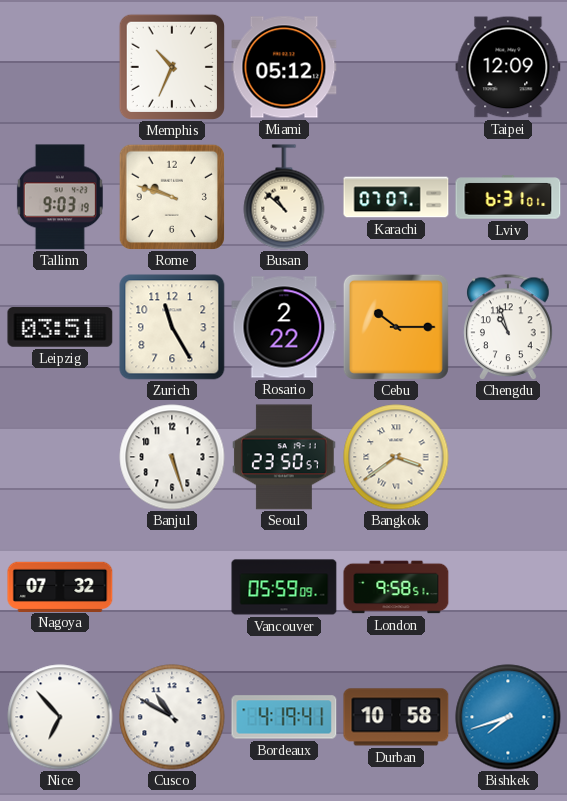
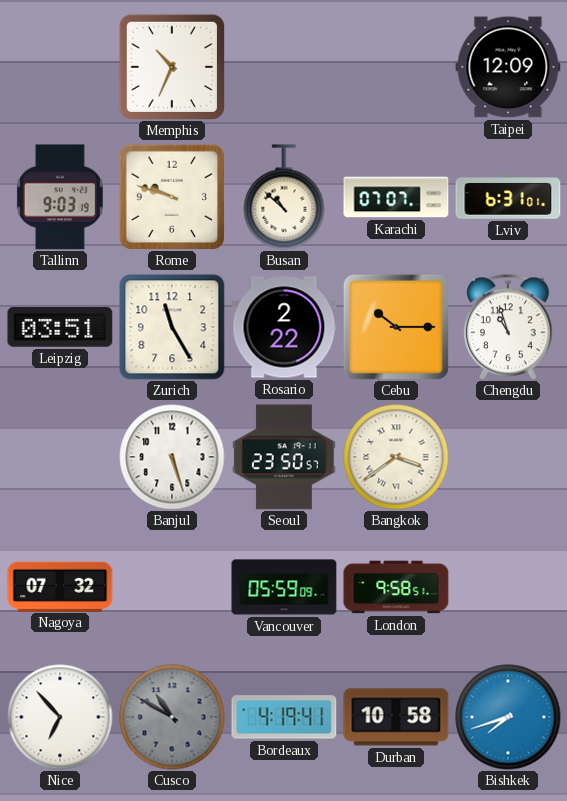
Miami: 05:12 -> none (284, 67)
Cusco dial: white -> grey (172, 717)
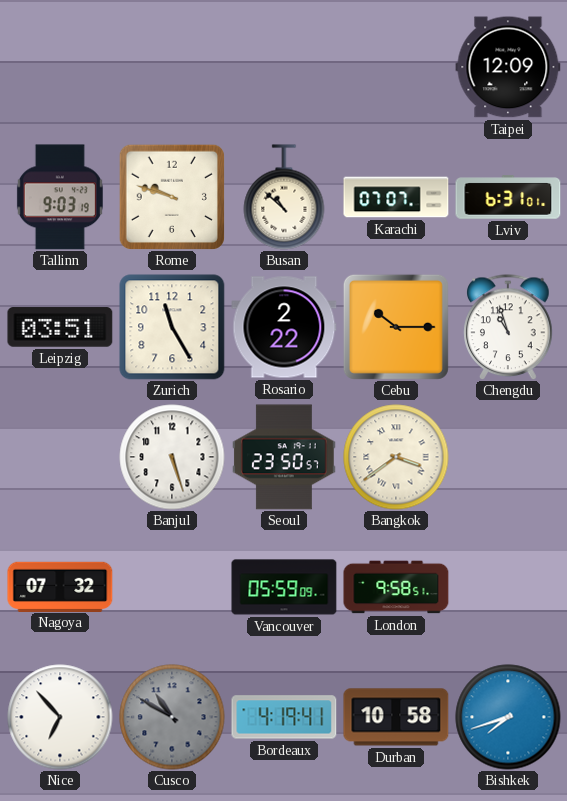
Memphis: 10:34 -> none (171, 66)
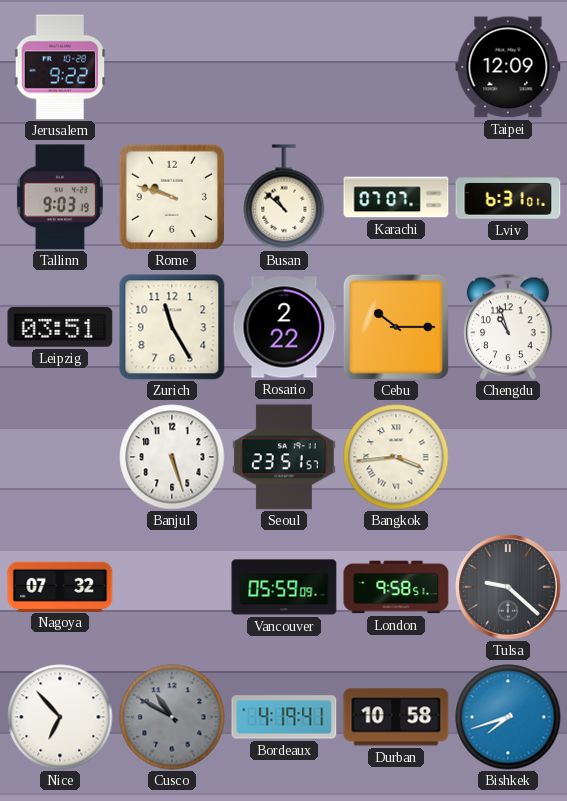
Jerusalem: none -> 9:22 (60, 67)
Seoul: 23:50 -> 23:51 (284, 457)
Bangkok: 3:39 -> 3:44 (396, 457)
Tulsa: none -> 9:22 (508, 587)
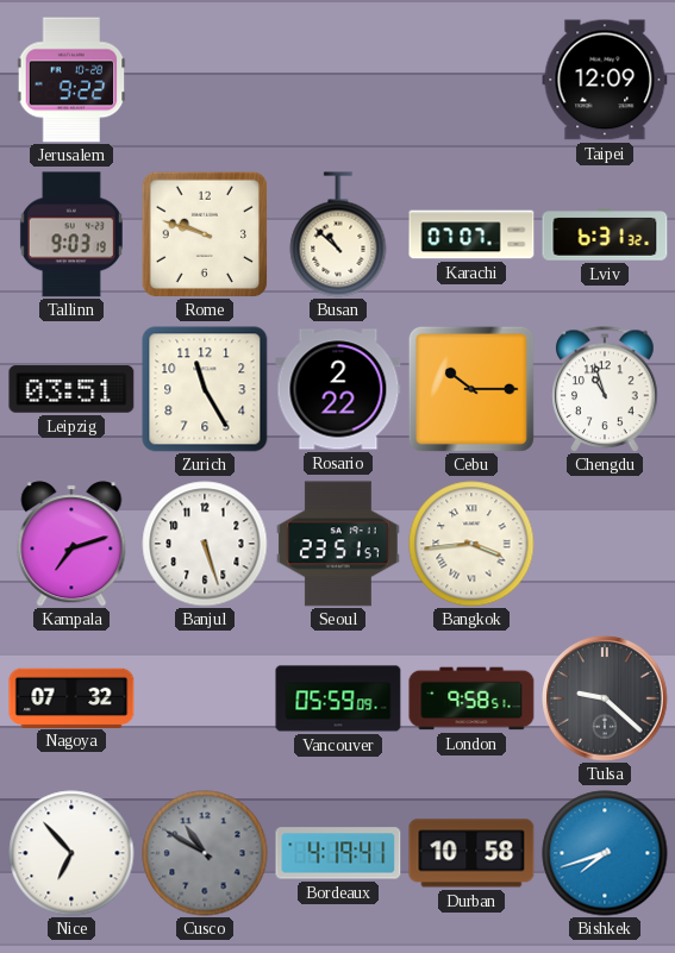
Lviv: 6:31:01 -> 6:31:32 (605, 234)
Kampala: none -> 7:12 (71, 544)
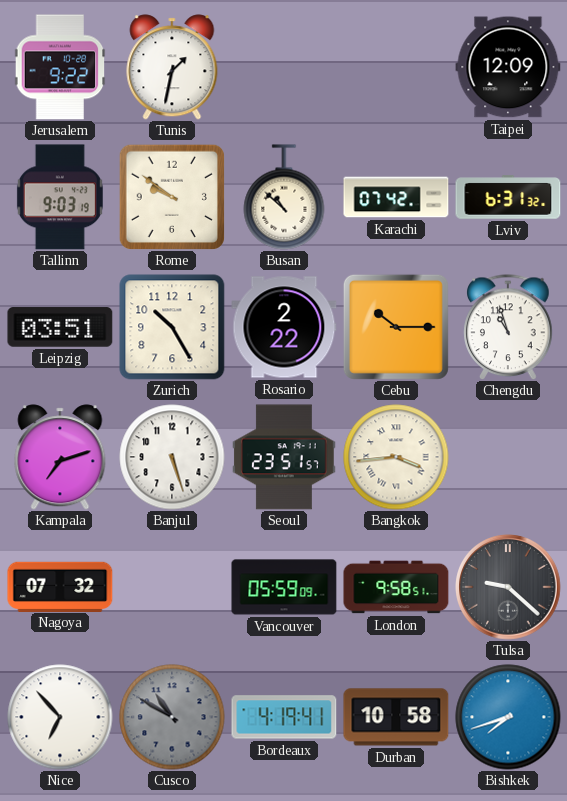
Tunis: none -> 1:32 (172, 67)
Rome: 9:48 -> 9:51 (171, 196)
Karachi: 07:07 -> 07:42 (396, 197)
Zurich: 11:25 -> 10:25 (172, 327)
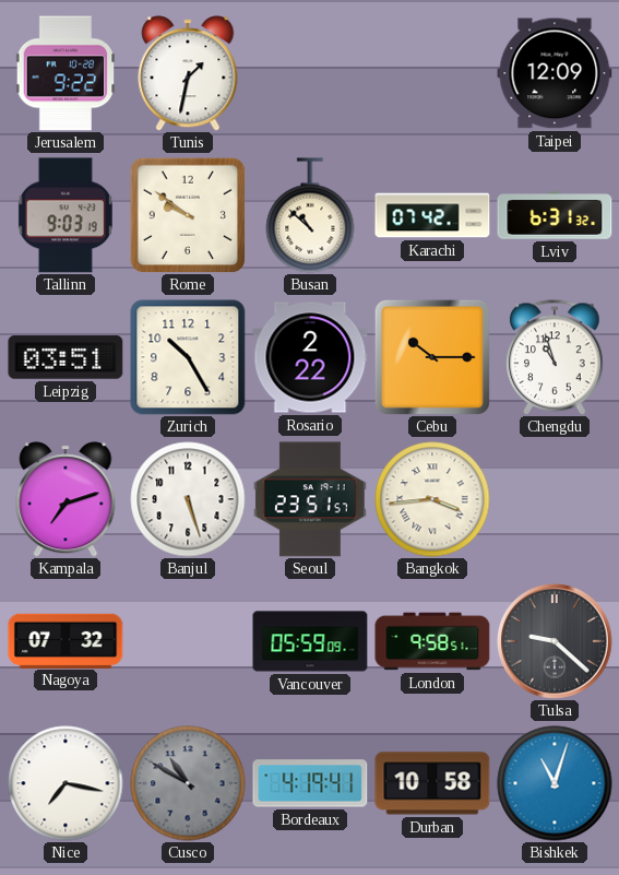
Nice: 6:53 -> 7:17 (66, 783)
Bishkek: 7:42 -> 11:03 (555, 783)
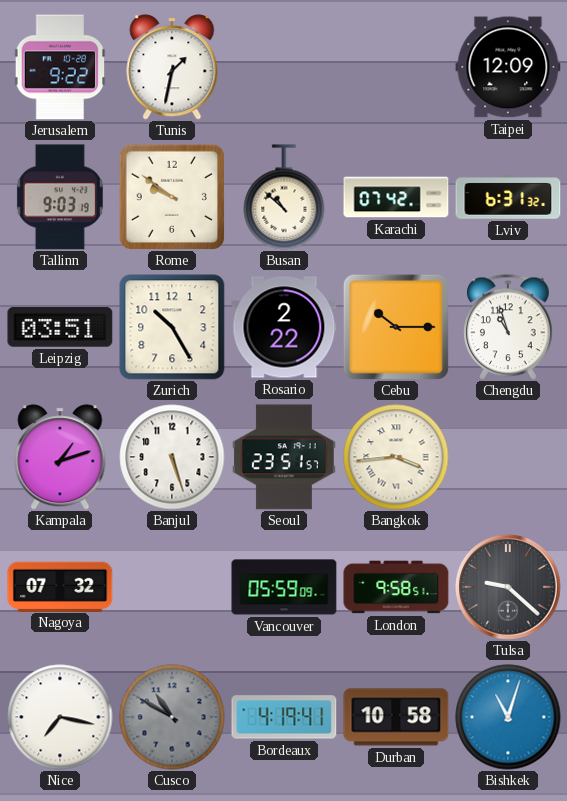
Kampala: 7:12 -> 1:12 (60, 457)
